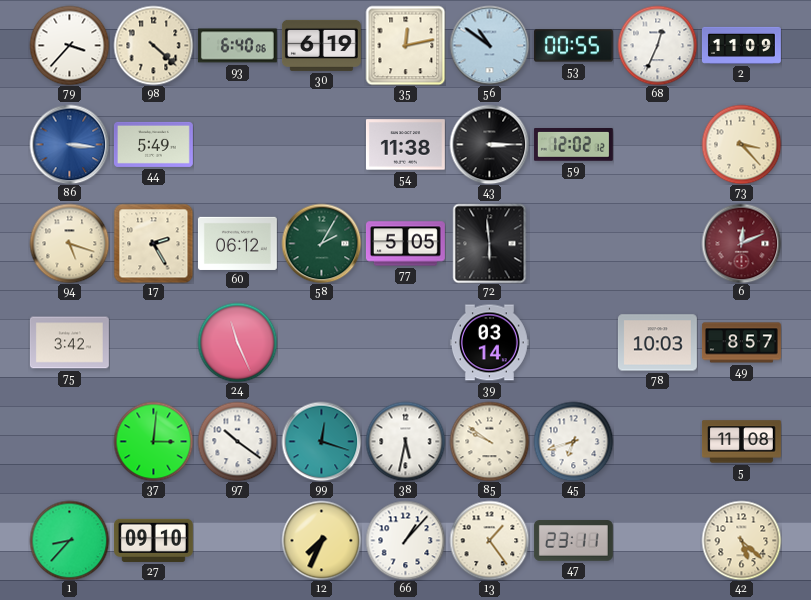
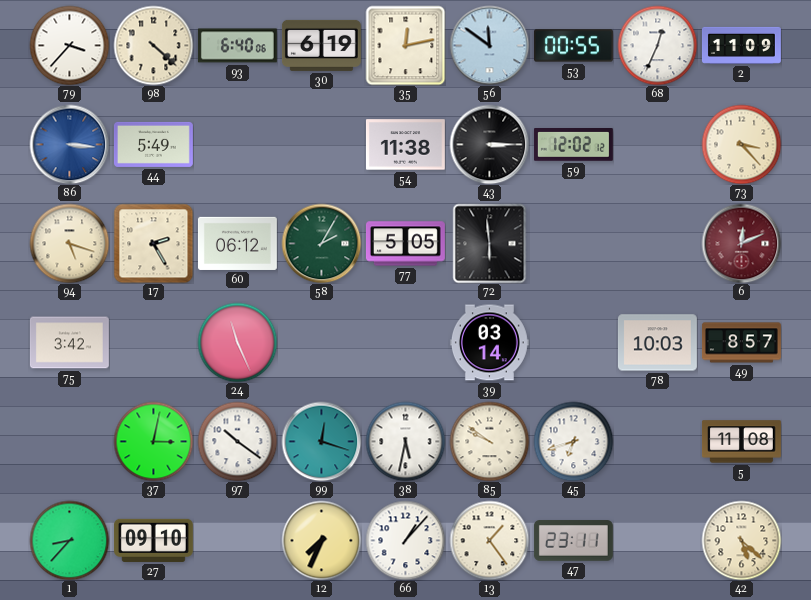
56: 10:51 -> 11:51 (489, 45)
37: 3:01 -> 3:02 (153, 441)
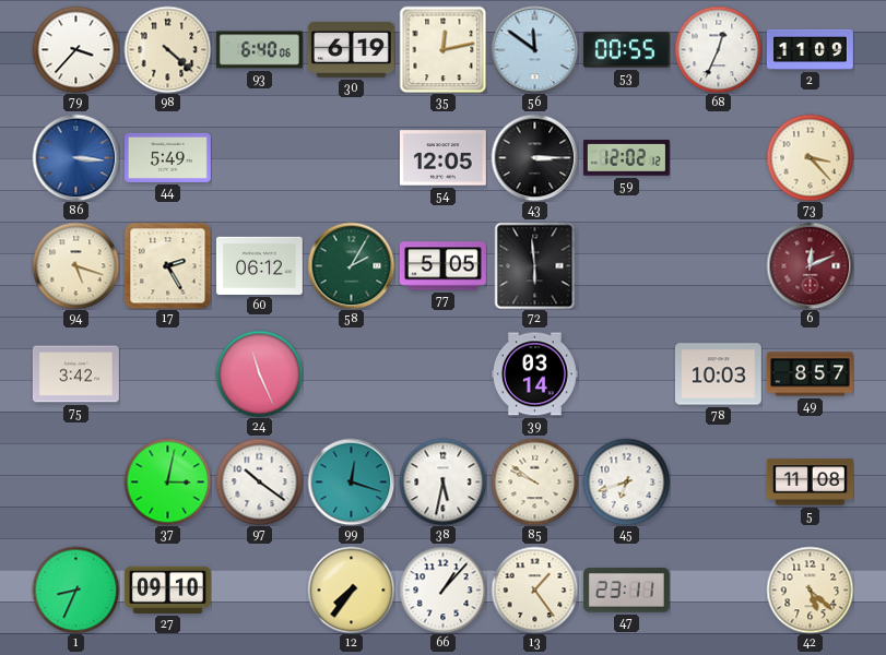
54: 11:38 -> 12:05 (442, 158)
1: 8:37 -> 8:34 (75, 589)
12: 7:34 -> 7:36 (351, 589)
